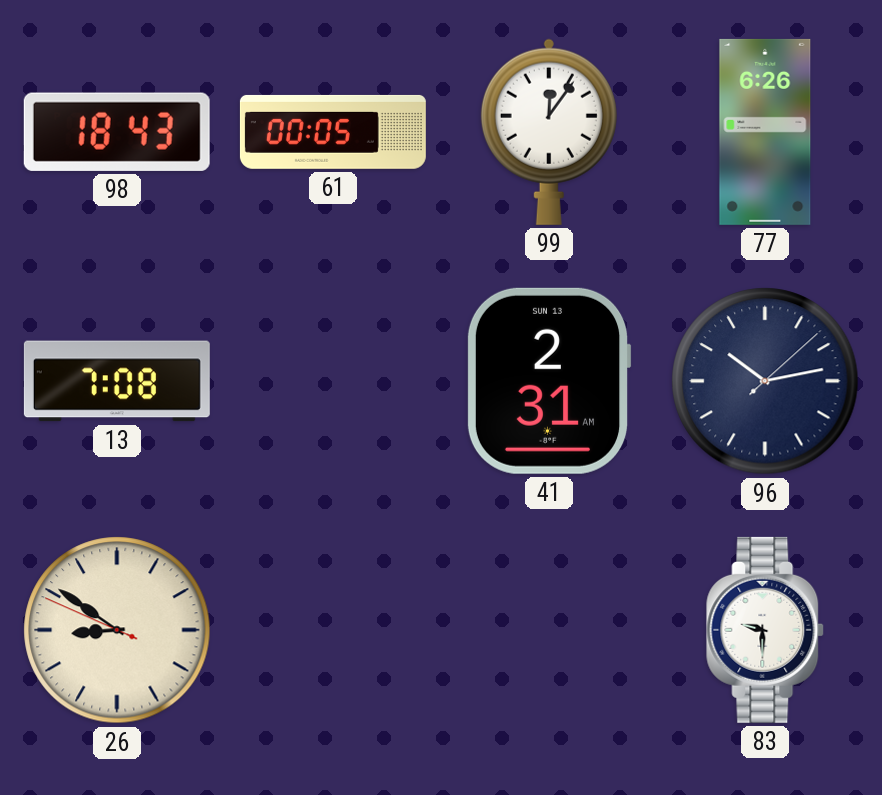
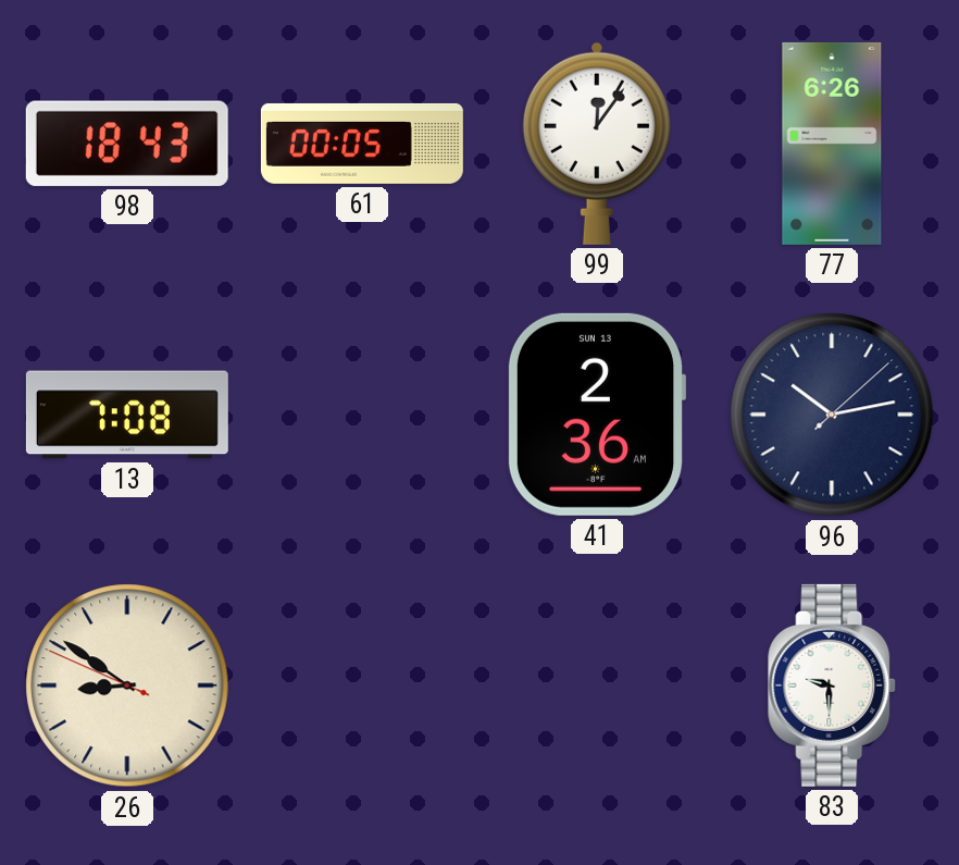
41: 2:31 -> 2:36 (597, 415)
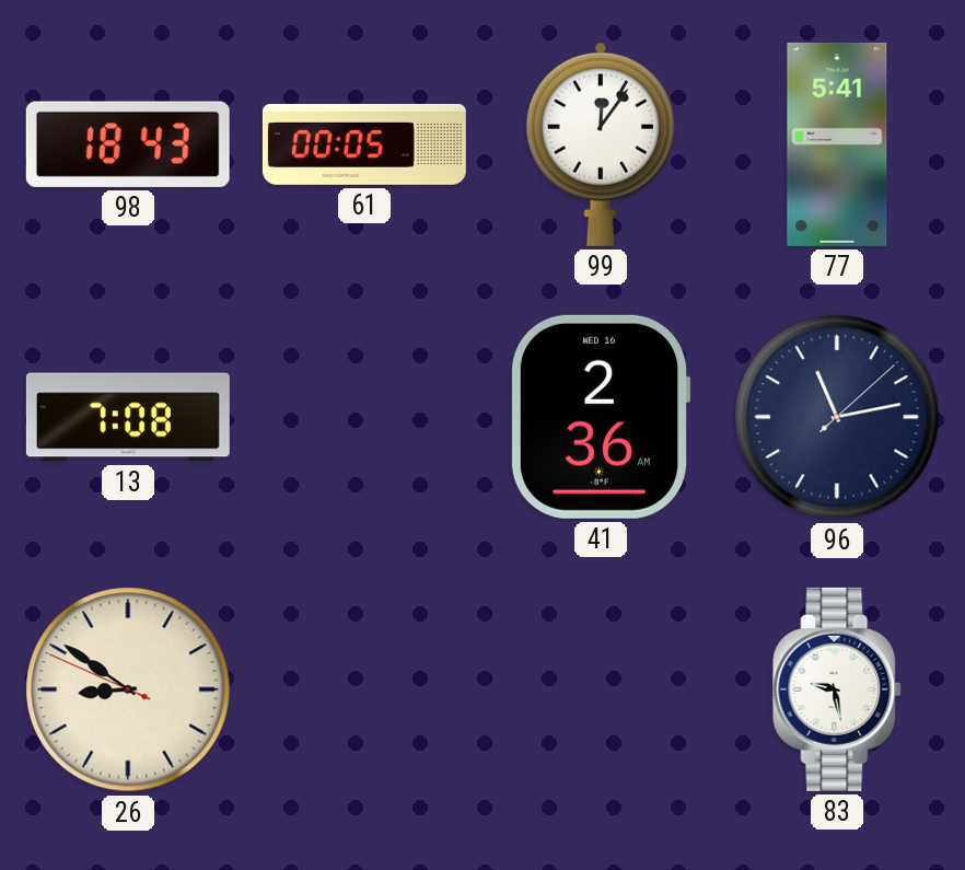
77: 6:26 -> 5:41 (837, 144)
41 date: SUN 13 -> WED 16 (601, 417)
96: 10:13 -> 11:13 (837, 417)
83: 9:30 -> 9:28 (838, 689)
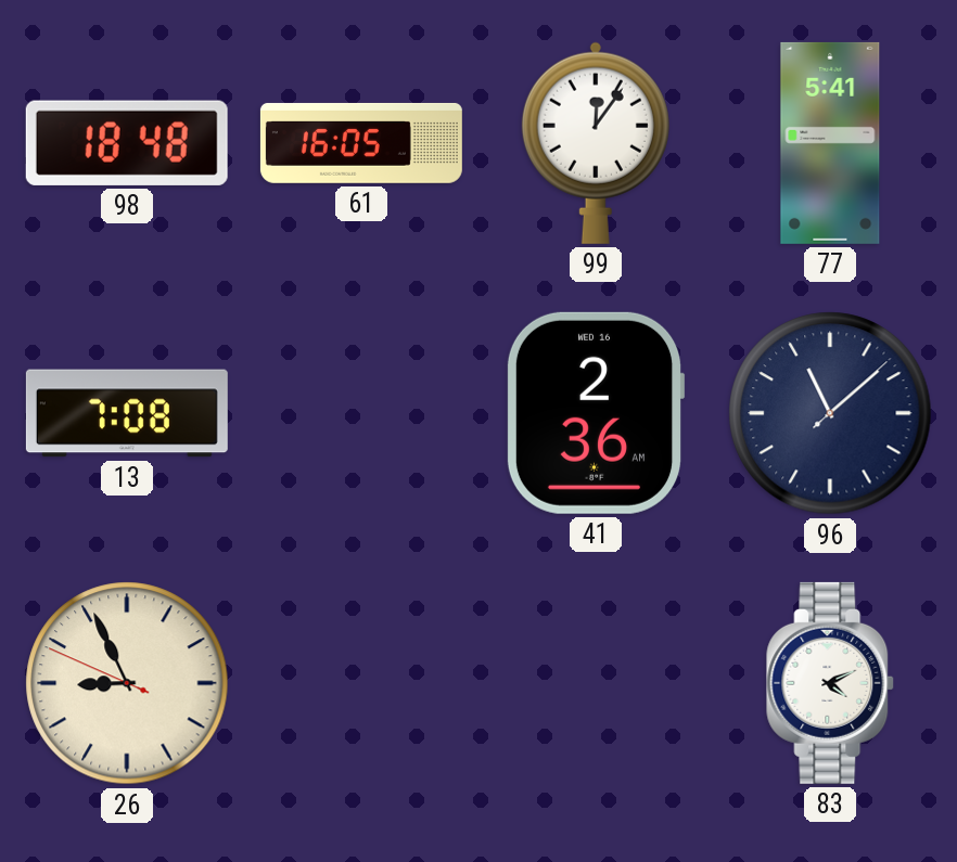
98: 18:43 -> 18:48 (127, 143)
61: 00:05 -> 16:05 (361, 143)
96: 11:13 -> 11:08 (830, 413)
26: 8:50 -> 8:55 (127, 683)
83: 9:28 -> 4:11 (831, 683)
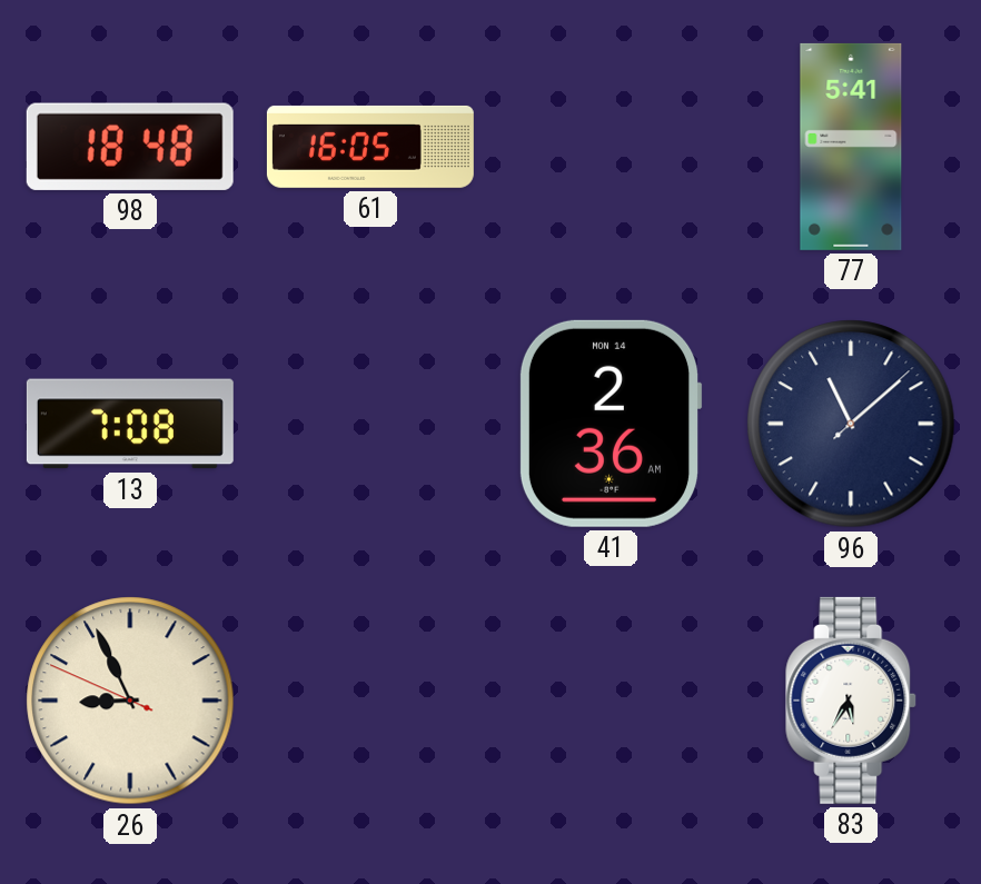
99: 12:06 -> none (596, 143)
41 date: WED 16 -> MON 14 (611, 424)
83: 4:11 -> 5:35 (852, 701)
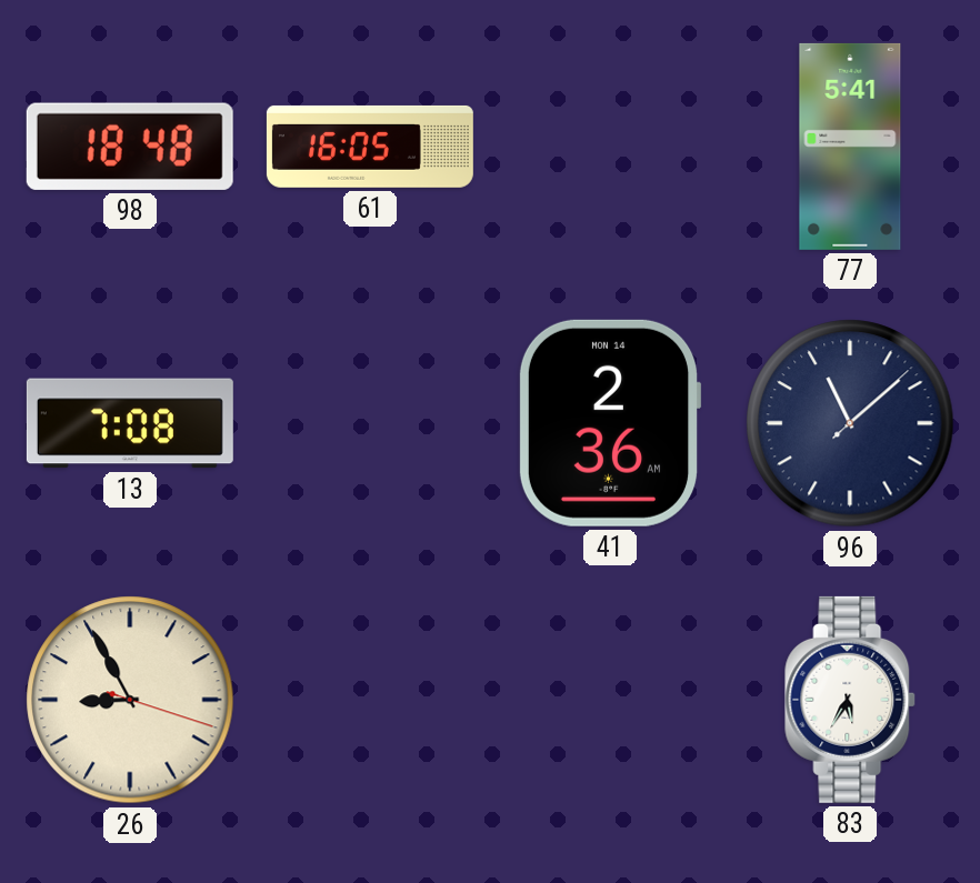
26: 8:55:49 -> 8:55:18 (130, 700)
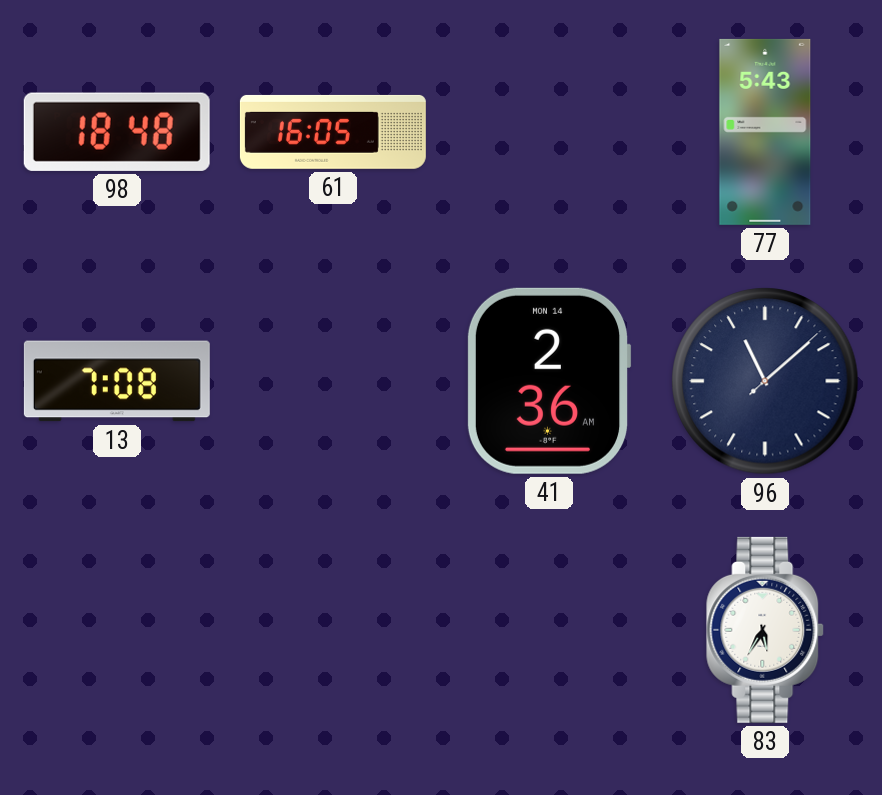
77: 5:41 -> 5:43 (765, 132)
26: 8:55 -> none (130, 700)
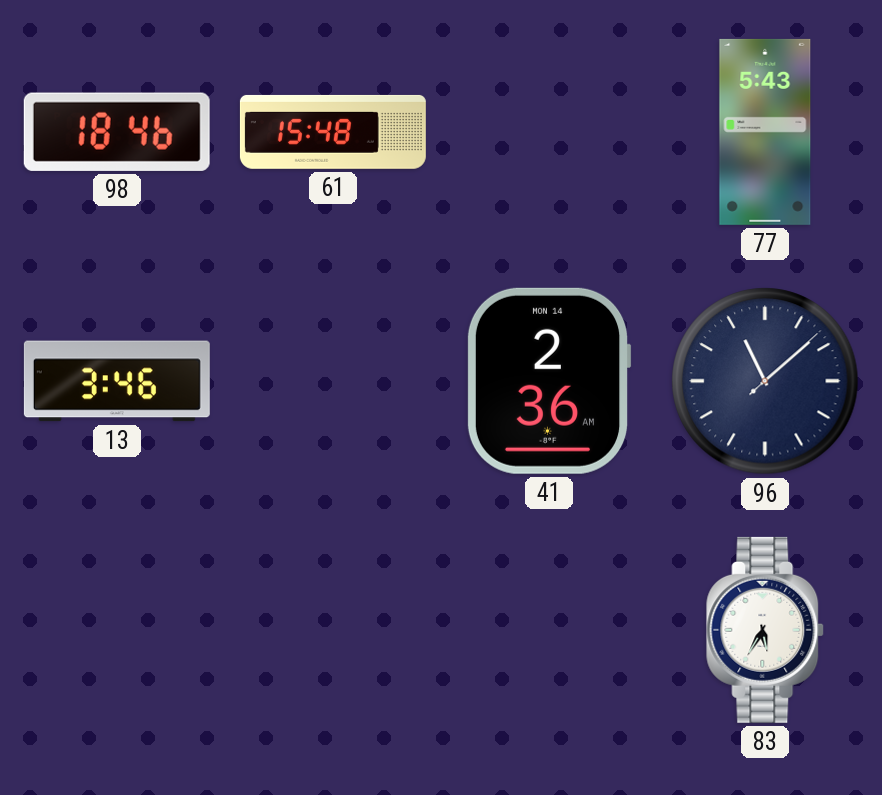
98: 18:48 -> 18:46 (117, 132)
61: 16:05 -> 15:48 (333, 132)
13: 7:08 -> 3:46 (117, 381)
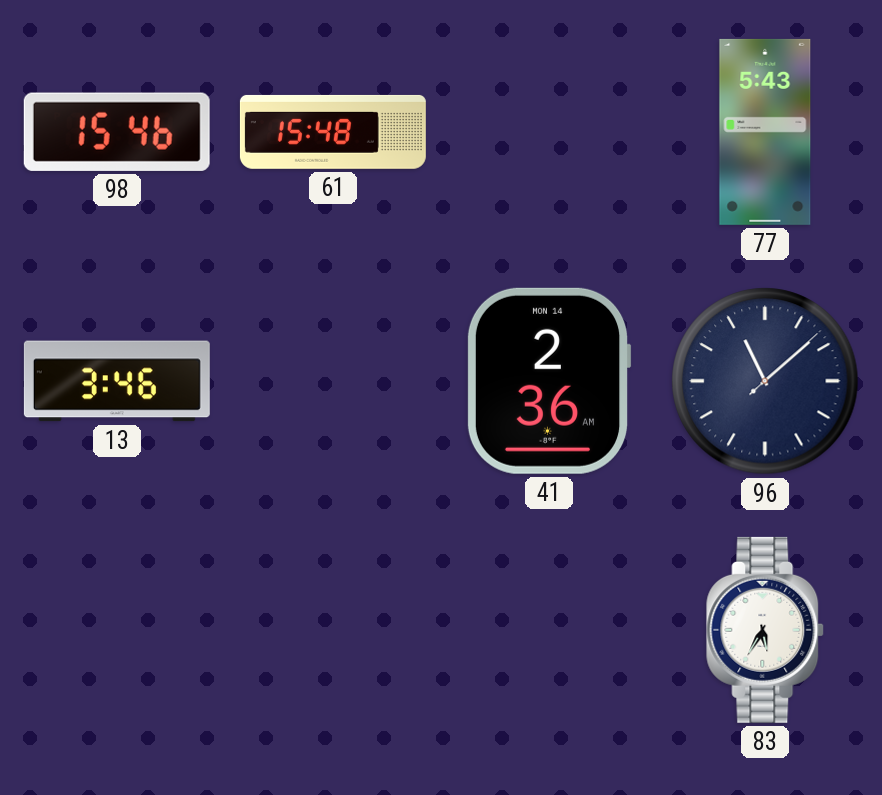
98: 18:46 -> 15:46 (117, 132)
